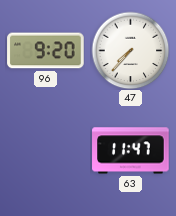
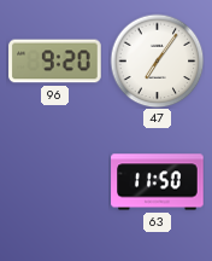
47: 7:37 -> 7:06 (157, 60)
63: 11:47 -> 11:50 (158, 182)
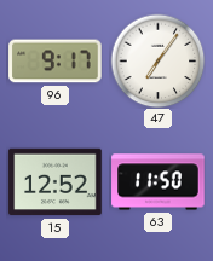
96: 9:20 -> 9:17 (56, 62)
15: none -> 12:52 (56, 182)
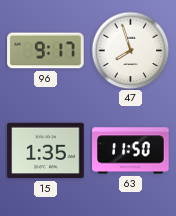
47: 7:06 -> 7:57 (130, 50)
15: 12:52 -> 1:35 (46, 151)
